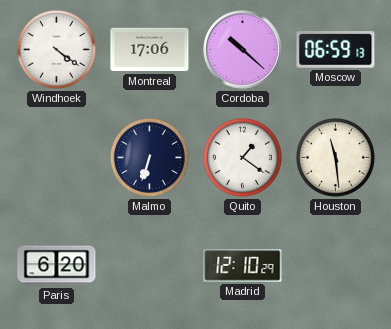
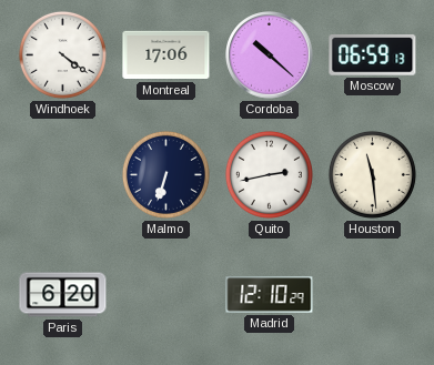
Quito: 1:21 -> 2:43 (269, 174)
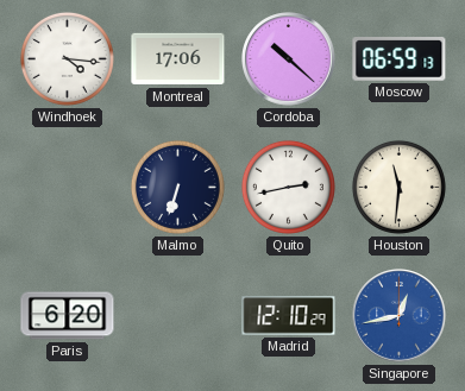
Windhoek: 4:21 -> 4:16 (67, 58)
Houston: 11:29 -> 11:31 (398, 187)
Singapore: none -> 12:43 (400, 316)
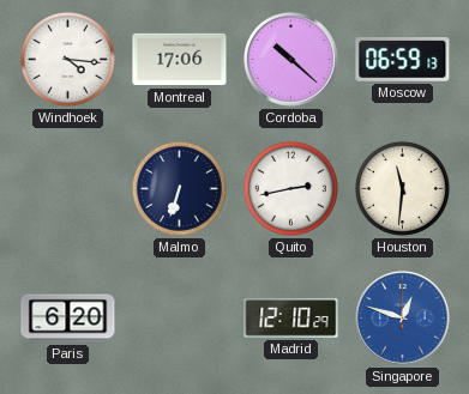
Singapore: 12:43 -> 12:48 (403, 319)
